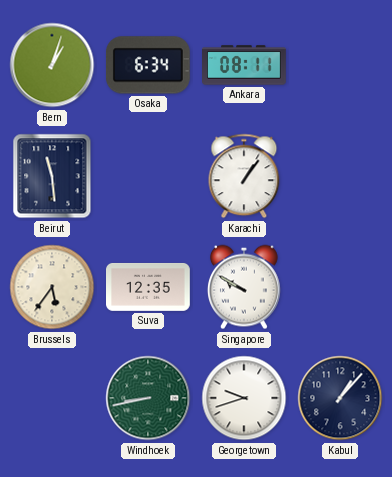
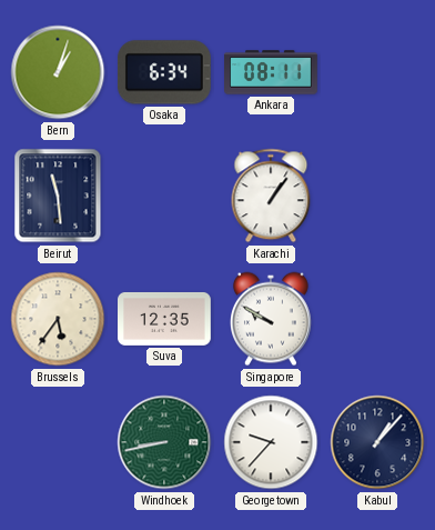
Georgetown: 9:42 -> 9:37 (271, 442)
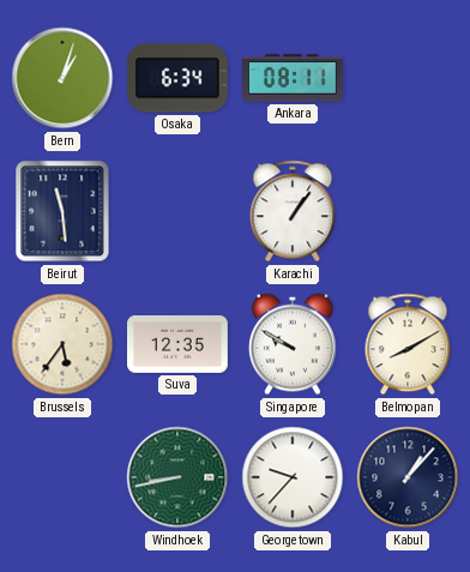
Belmopan: none -> 8:10 (408, 344)
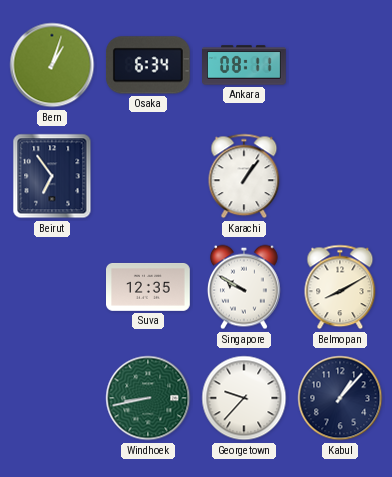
Beirut: 11:29 -> 6:54 (52, 176)
Brussels: 5:36 -> none (62, 344)
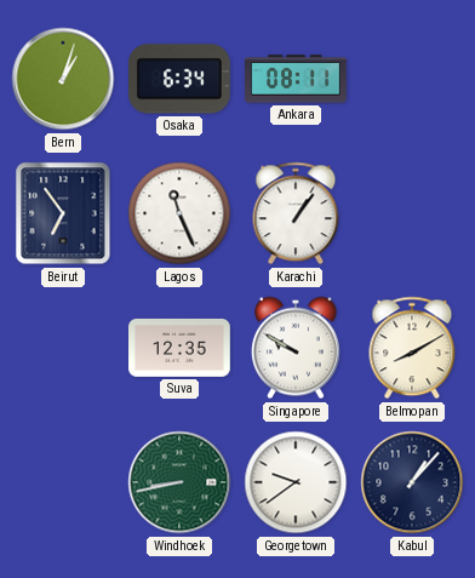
Lagos: none -> 11:26 (179, 213)
Georgetown: 9:37 -> 9:39 (296, 482)
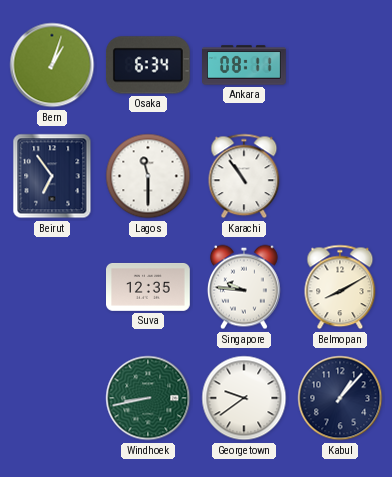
Lagos: 11:26 -> 11:30 (148, 176)
Karachi: 1:06 -> 10:54 (244, 176)
Singapore: 9:50 -> 9:46 (244, 287)
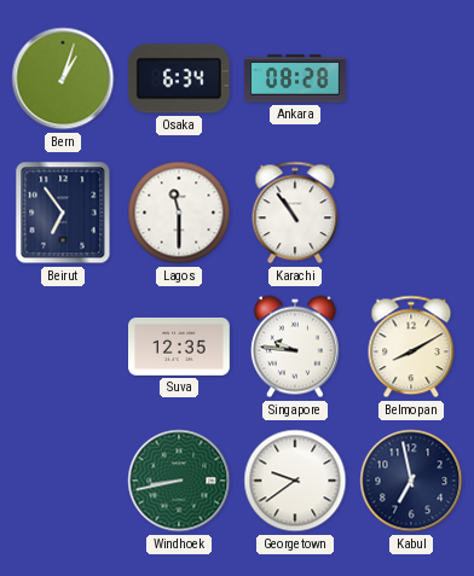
Ankara: 08:11 -> 08:28 (296, 78)
Kabul: 1:07 -> 6:58 (411, 481)
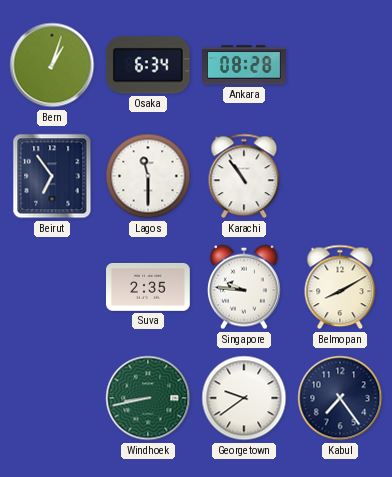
Suva: 12:35 -> 2:35 (149, 287)
Kabul: 6:58 -> 7:24 (340, 398)
